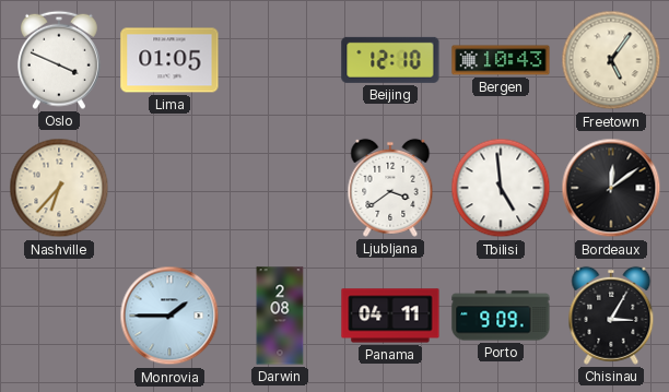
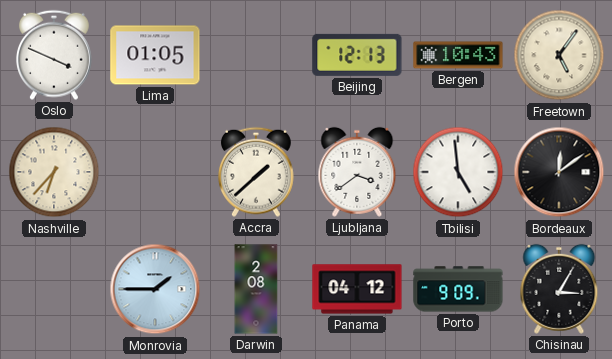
Beijing: 12:10 -> 12:13 (357, 55)
Accra: none -> 1:38 (256, 172)
Panama: 04:11 -> 04:12 (357, 289)
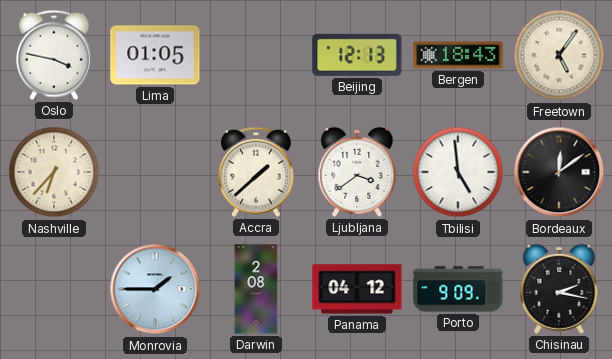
Oslo: 3:49 -> 3:47 (54, 55)
Bergen: 10:43 -> 18:43 (458, 55)
Chisinau: 3:05 -> 2:17 (559, 289)
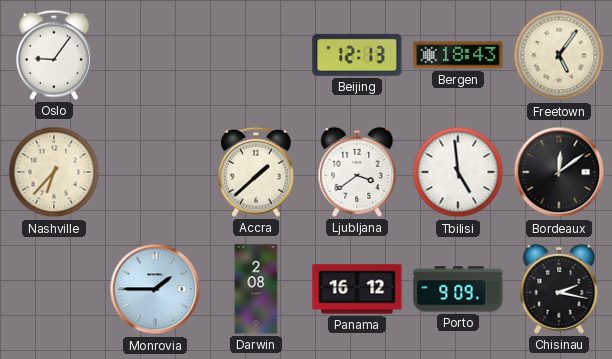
Oslo: 3:47 -> 9:06 (54, 55)
Lima: 01:05 -> none (155, 55)
Panama: 04:12 -> 16:12 (357, 289)
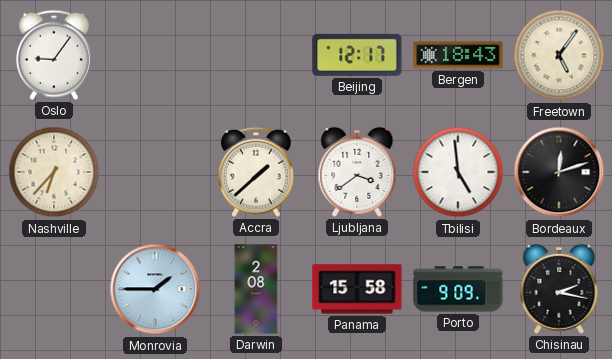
Beijing: 12:13 -> 12:17 (357, 55)
Bordeaux: 12:09 -> 12:12 (559, 172)
Panama: 16:12 -> 15:58 (357, 289)
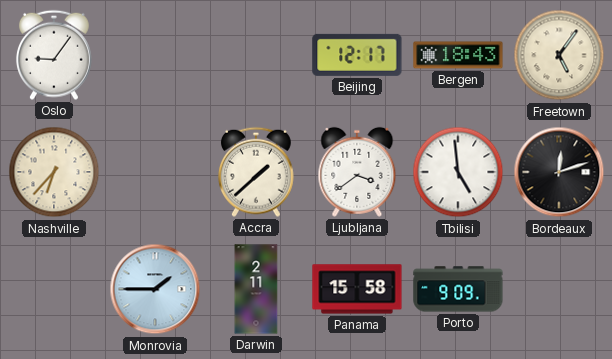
Darwin: 2:08 -> 2:11 (256, 289)
Chisinau: 2:17 -> none (559, 289)
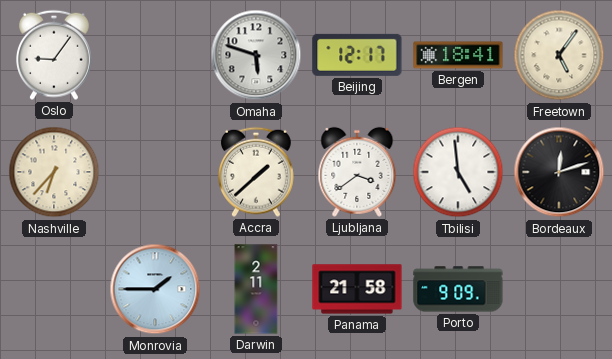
Omaha: none -> 5:48 (256, 55)
Bergen: 18:43 -> 18:41 (458, 55)
Panama: 15:58 -> 21:58 (357, 289)
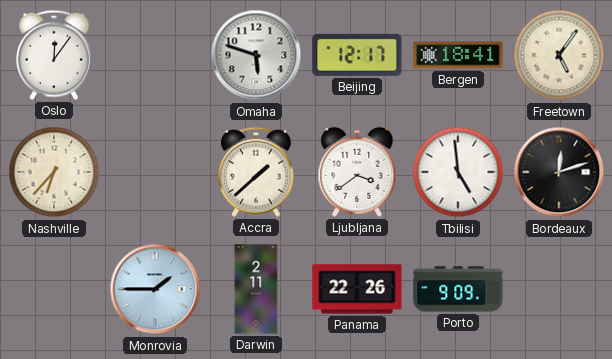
Oslo: 9:06 -> 12:06 (54, 55)
Panama: 21:58 -> 22:26 (357, 289)
